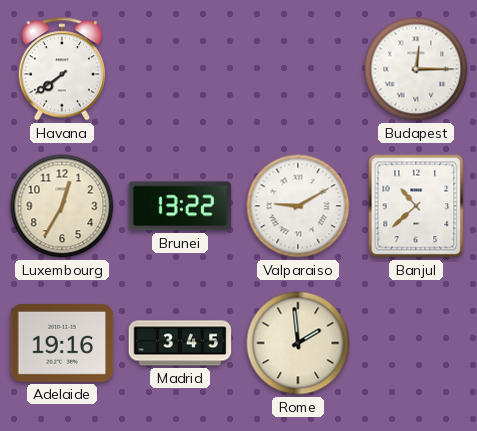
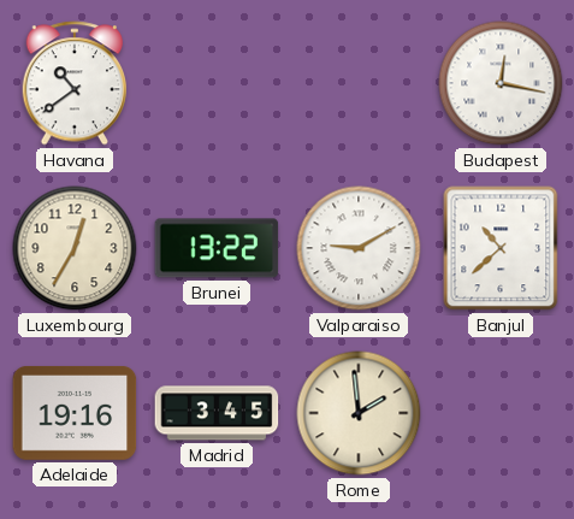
Havana: 7:39 -> 10:39 (75, 83)
Budapest: 12:15 -> 12:17 (501, 83)
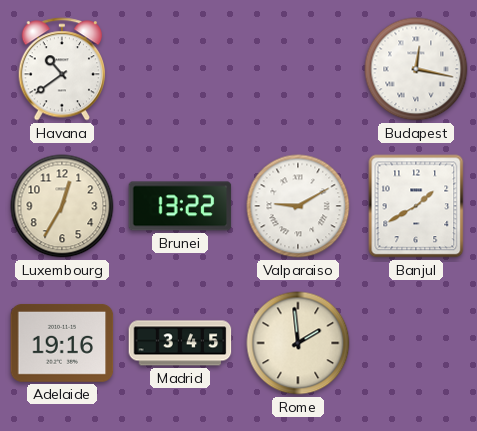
Banjul: 10:38 -> 1:40 (416, 206)
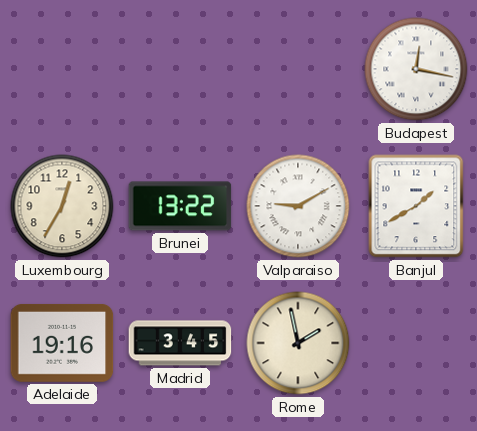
Havana: 10:39 -> none (62, 69)
Rome: 1:59 -> 1:58 (298, 343)
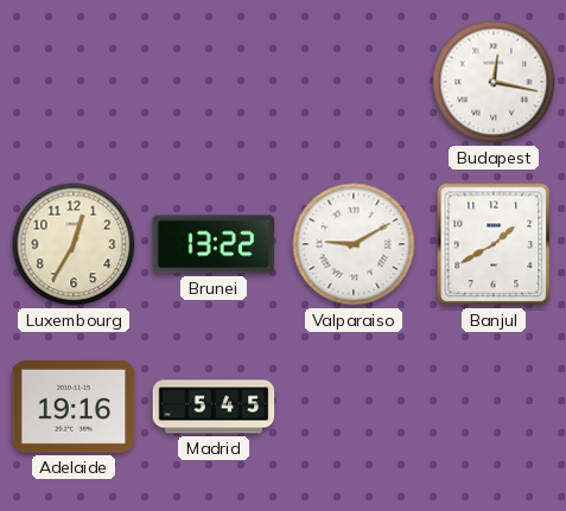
Madrid: 3:45 -> 5:45 (214, 407)
Rome: 1:58 -> none (298, 343)
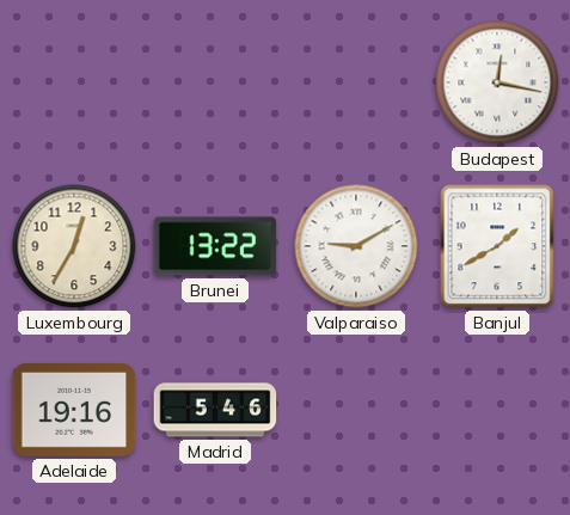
Madrid: 5:45 -> 5:46 (215, 410)
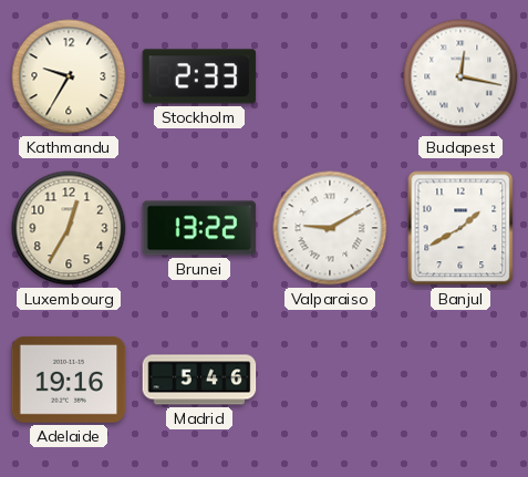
Kathmandu: none -> 9:35 (69, 76)
Stockholm: none -> 2:33 (199, 76)
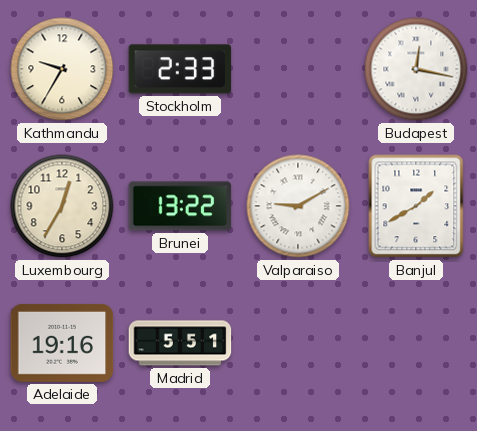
Madrid: 5:46 -> 5:51 (180, 343)
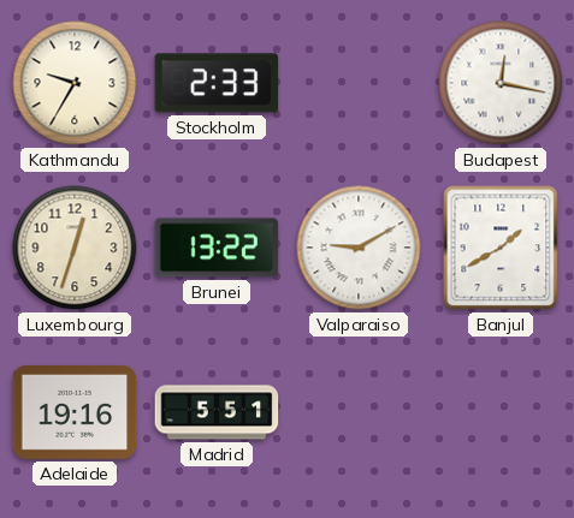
Luxembourg: 12:35 -> 12:33 (75, 248)
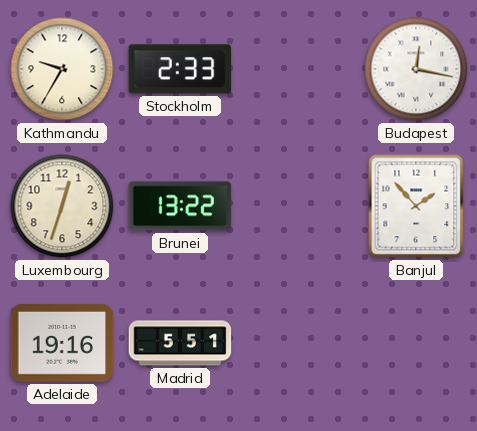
Valparaiso: 9:10 -> none (359, 248)
Banjul: 1:40 -> 1:53 (416, 206)
